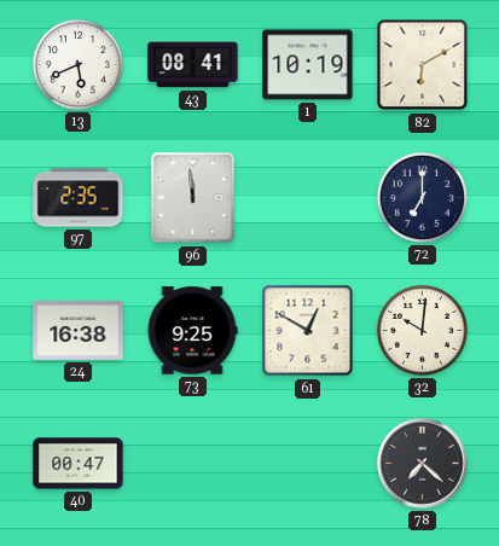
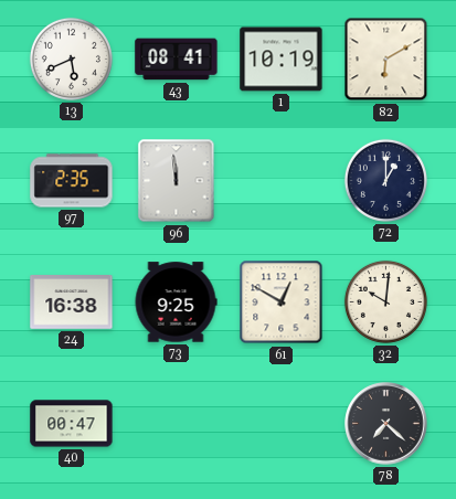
72: 7:00 -> 1:00 (385, 180)
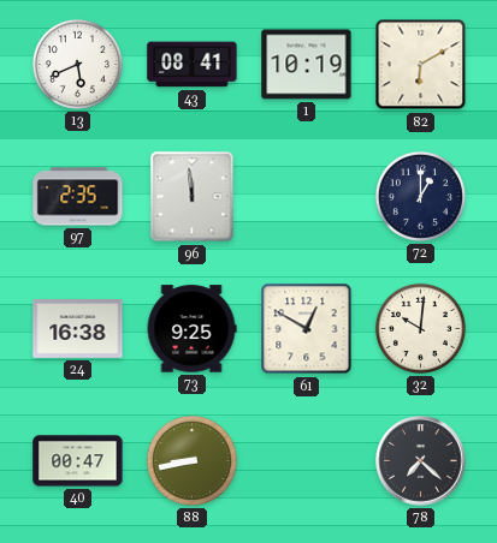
88: none -> 8:43 (191, 460)
